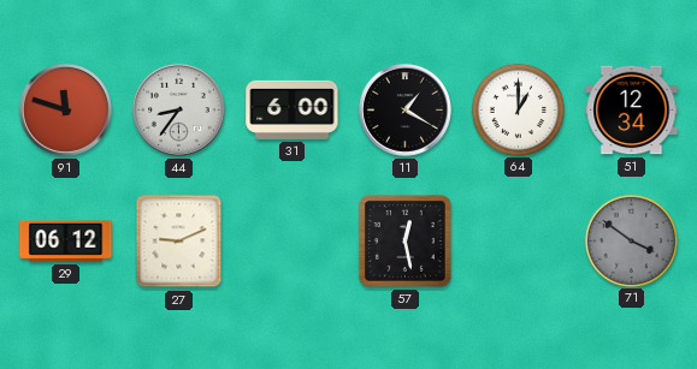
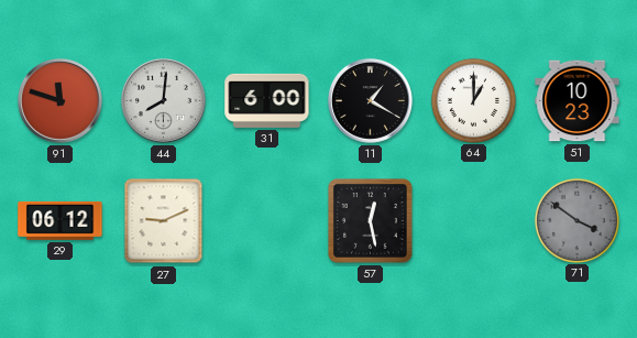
44: 8:36 -> 8:01 (163, 100)
51: 12:34 -> 10:23 (578, 101)
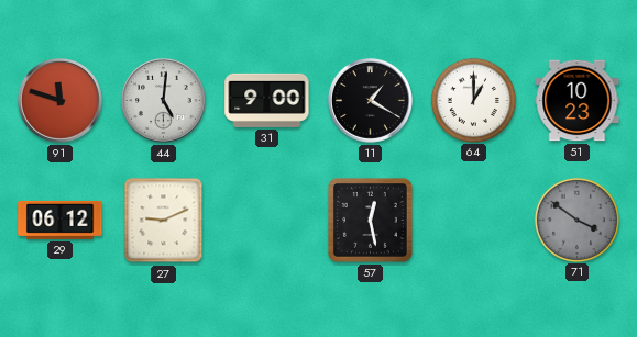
44: 8:01 -> 5:01 (163, 100)
31: 6:00 -> 9:00 (267, 100)
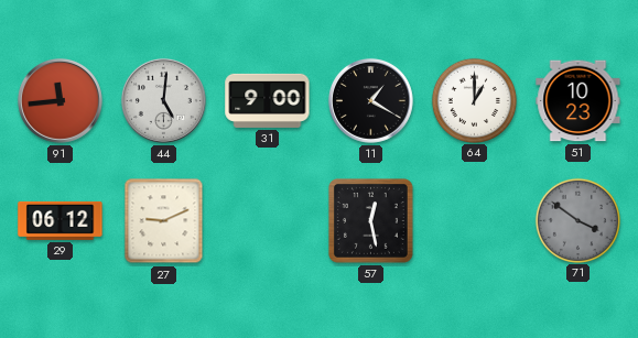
91: 11:48 -> 11:44 (60, 100)
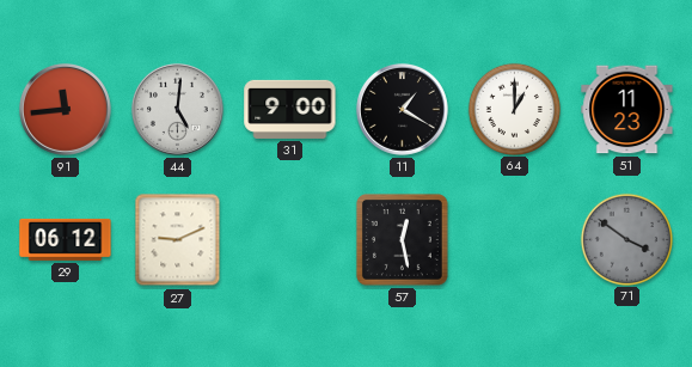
51: 10:23 -> 11:23 (627, 110)
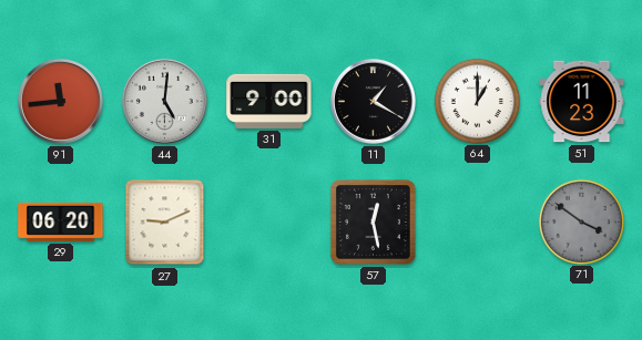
29: 06:12 -> 06:20 (61, 221)
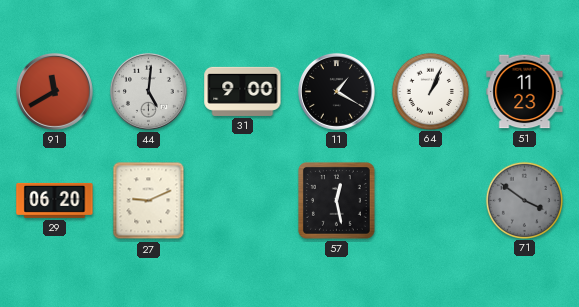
91: 11:44 -> 11:40 (54, 91)
64: 1:00 -> 1:04 (430, 91)
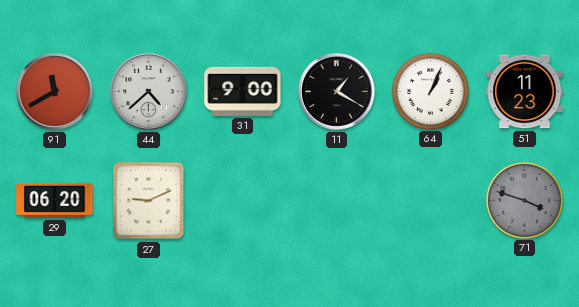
44: 5:01 -> 4:38 (148, 91)
57: 12:28 -> none (336, 200)
71: 3:51 -> 3:48 (524, 200)
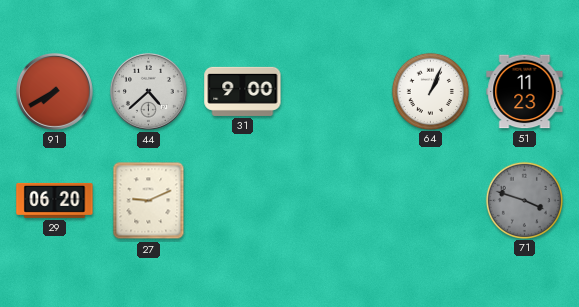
91: 11:40 -> 7:40 (54, 91)
11: 1:20 -> none (336, 91)
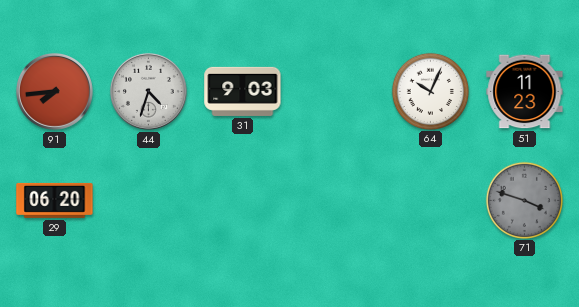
91: 7:40 -> 7:44 (54, 91)
44: 4:38 -> 4:33 (148, 91)
31: 9:00 -> 9:03 (243, 91)
64: 1:04 -> 10:04 (430, 91)
27: 9:11 -> none (149, 201)
